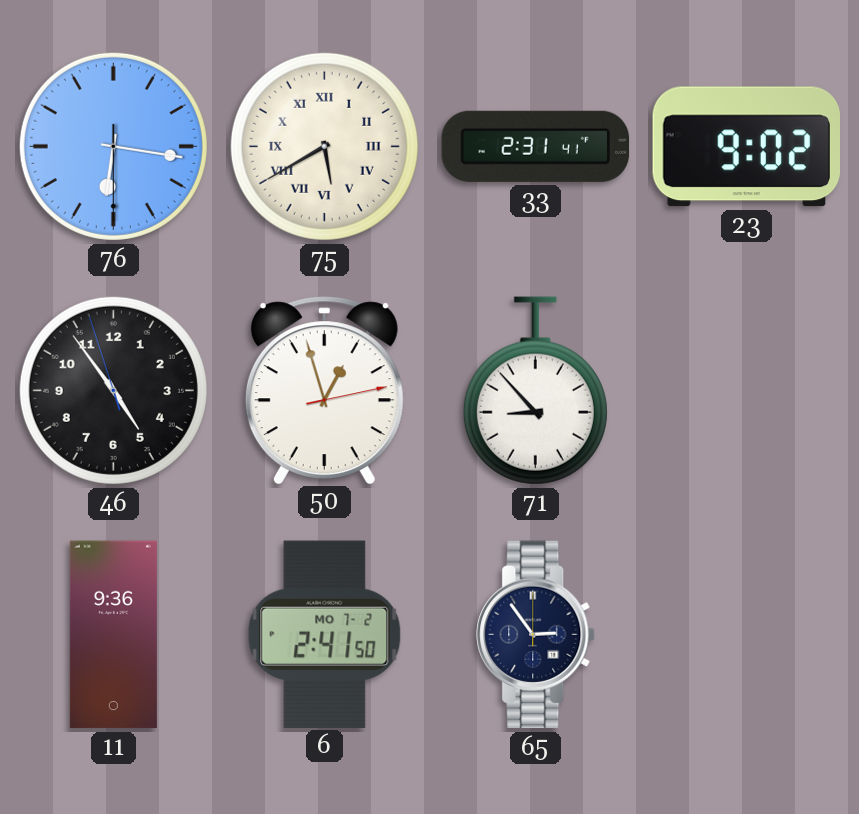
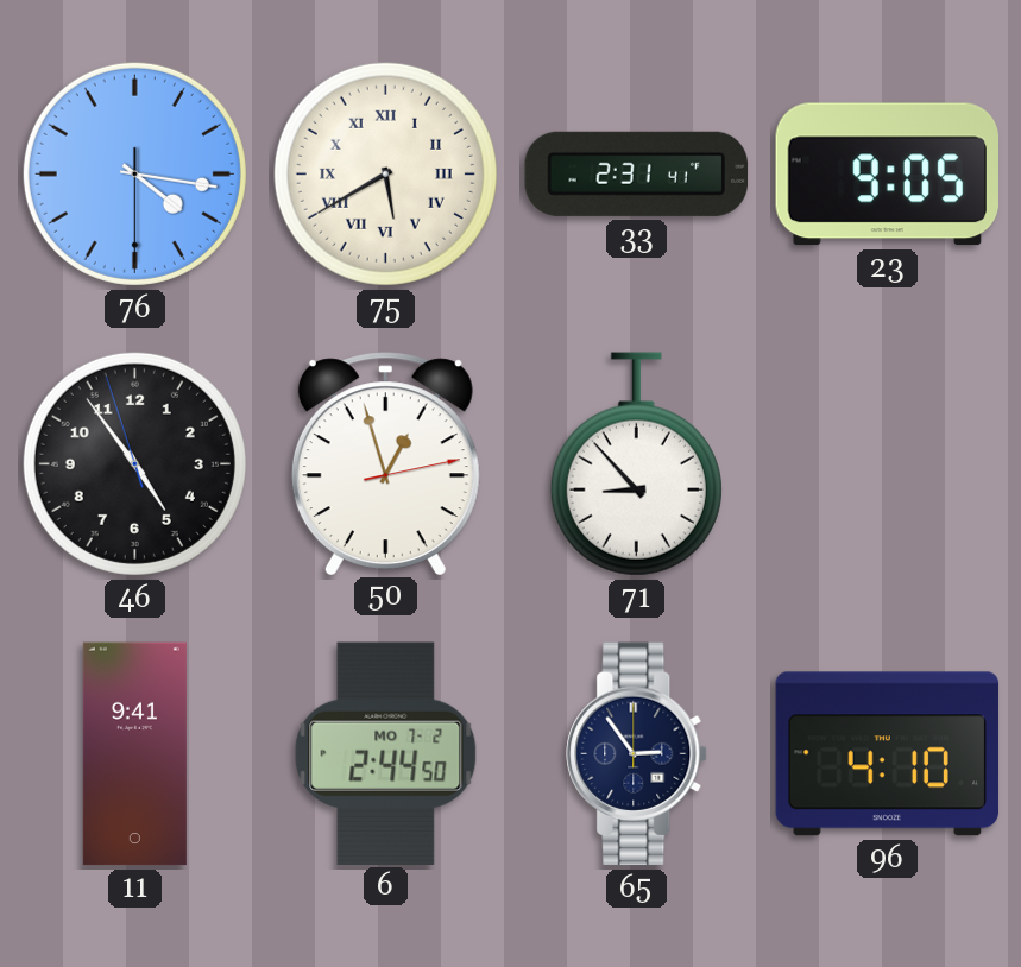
76: 6:16 -> 4:16 (134, 173)
23: 9:02 -> 9:05 (888, 175)
11: 9:36 -> 9:41 (134, 754)
6: 2:41 -> 2:44 (386, 753)
96: none -> 4:10 (888, 754)
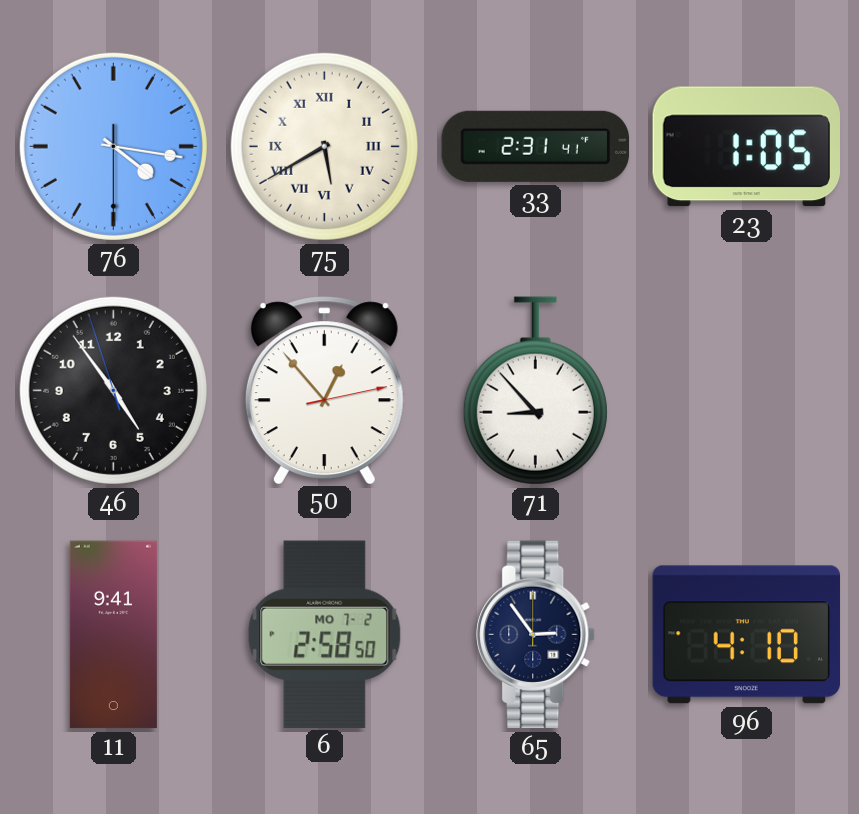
23: 9:05 -> 1:05 (747, 147)
50: 12:57 -> 12:53 (324, 390)
6: 2:44 -> 2:58 (325, 634)
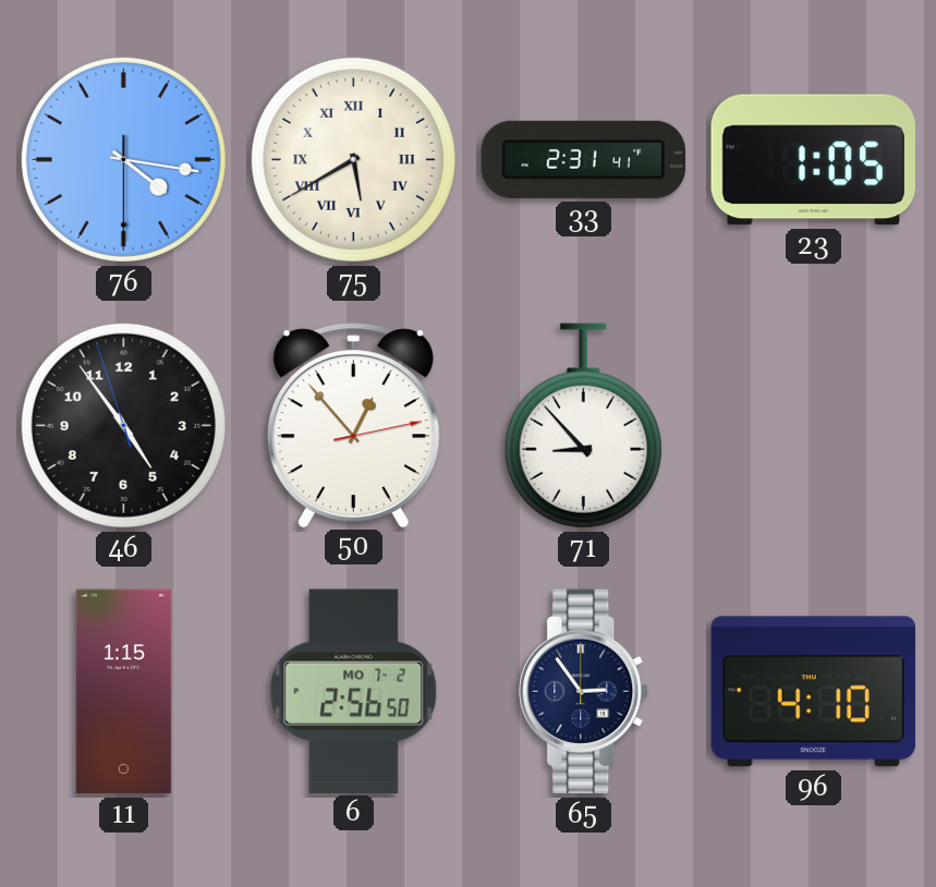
11: 9:41 -> 1:15 (123, 692)
6: 2:58 -> 2:56 (354, 691)
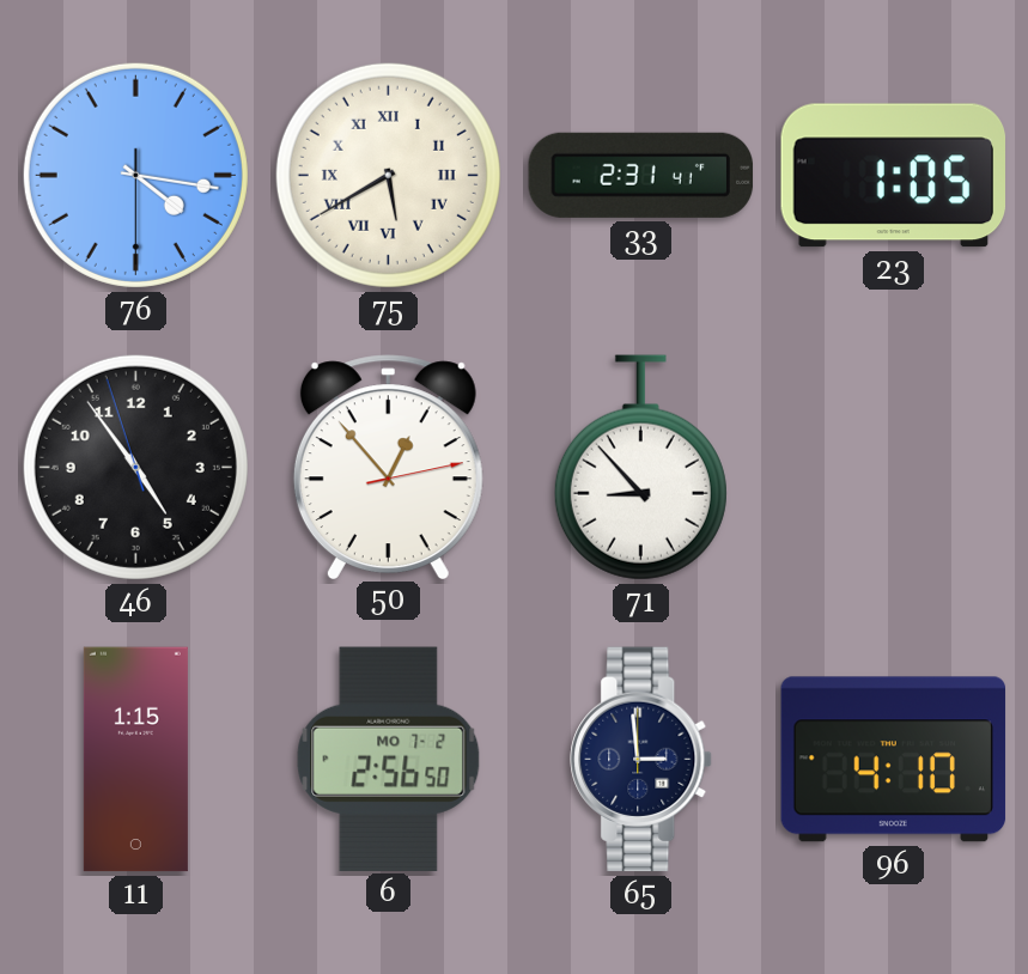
65: 2:54 -> 2:59 (641, 760)
